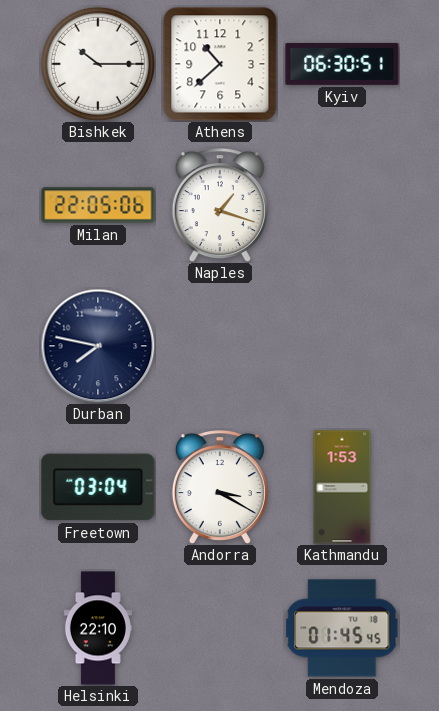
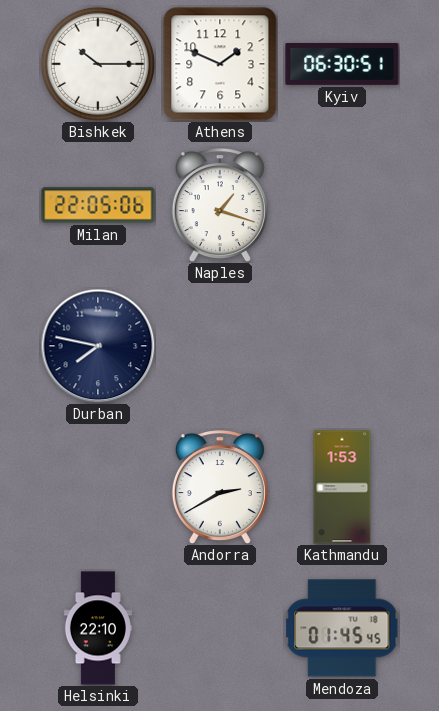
Athens: 10:38 -> 1:49 (220, 64)
Freetown: 03:04 -> none (98, 487)
Andorra: 3:20 -> 2:40 (220, 487)
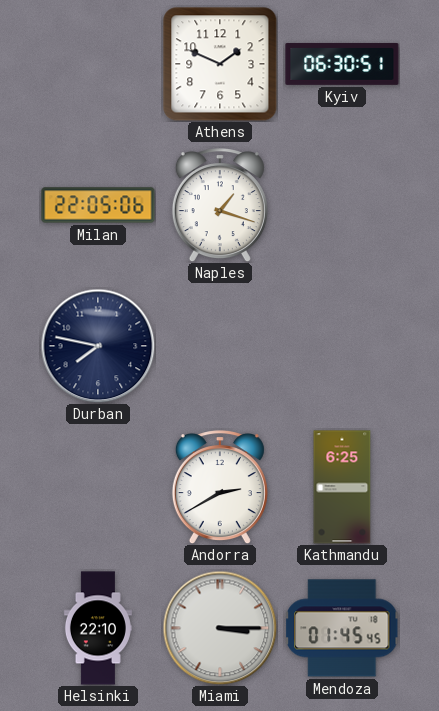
Bishkek: 10:15 -> none (98, 64)
Kathmandu: 1:53 -> 6:25 (342, 487)
Miami: none -> 3:15 (220, 628)
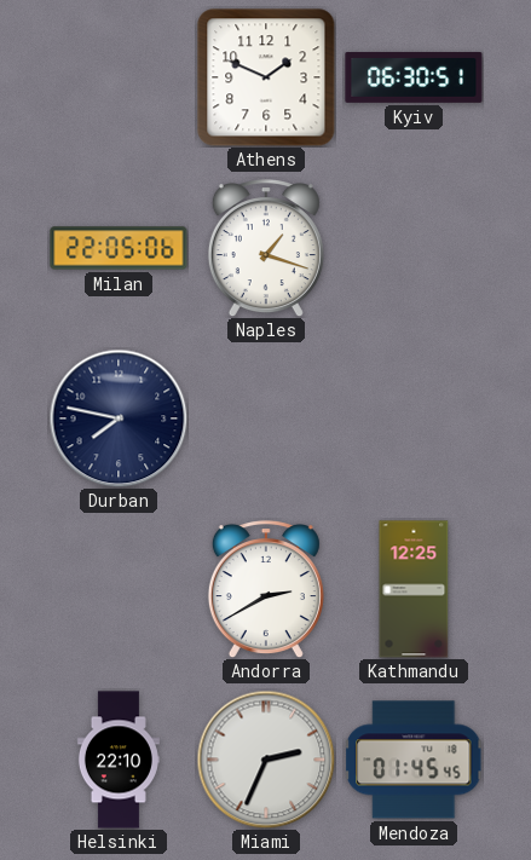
Kathmandu: 6:25 -> 12:25 (414, 589)
Miami: 3:15 -> 2:34 (266, 760)
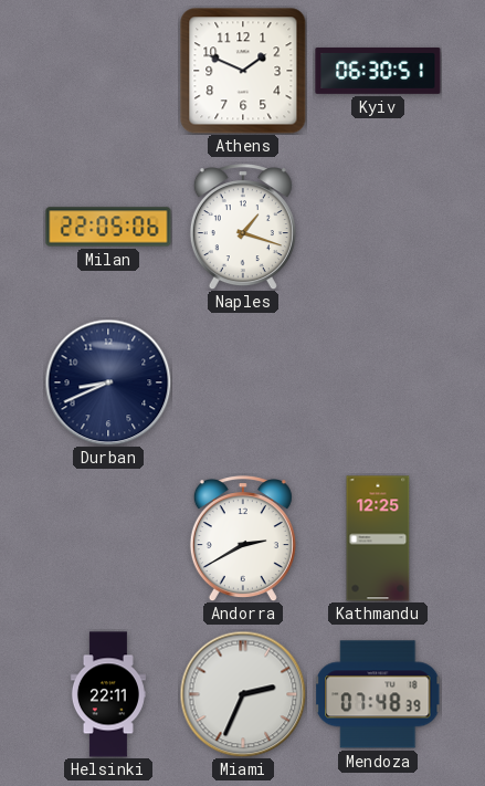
Durban: 7:47 -> 8:41 (108, 382)
Helsinki: 22:10 -> 22:11 (108, 694)
Mendoza: 01:45 -> 07:48 (378, 694)
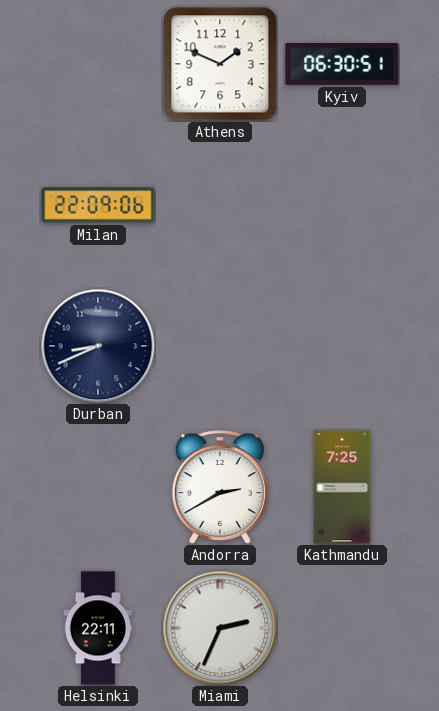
Milan: 22:05 -> 22:09 (98, 205)
Naples: 1:18 -> none (243, 227)
Kathmandu: 12:25 -> 7:25 (342, 487)
Mendoza: 07:48 -> none (378, 694)
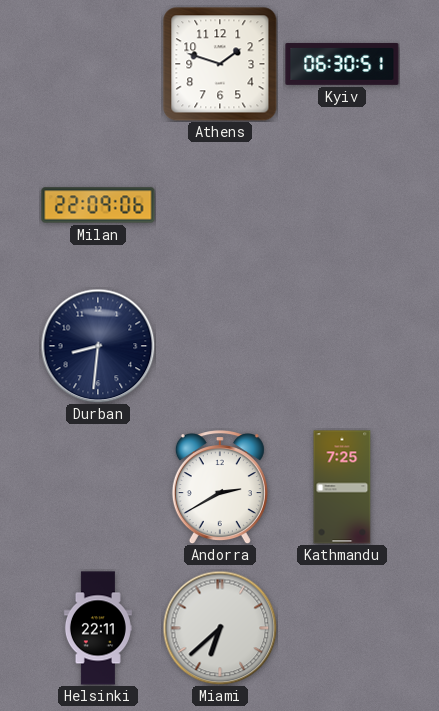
Athens: 1:49 -> 1:48 (220, 64)
Durban: 8:41 -> 8:31 (98, 346)
Miami: 2:34 -> 6:38 (220, 628)
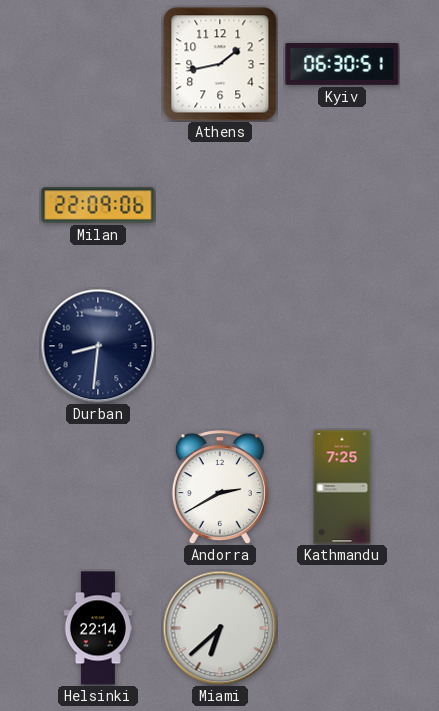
Athens: 1:48 -> 1:43 (220, 64)
Helsinki: 22:11 -> 22:14 (98, 628)
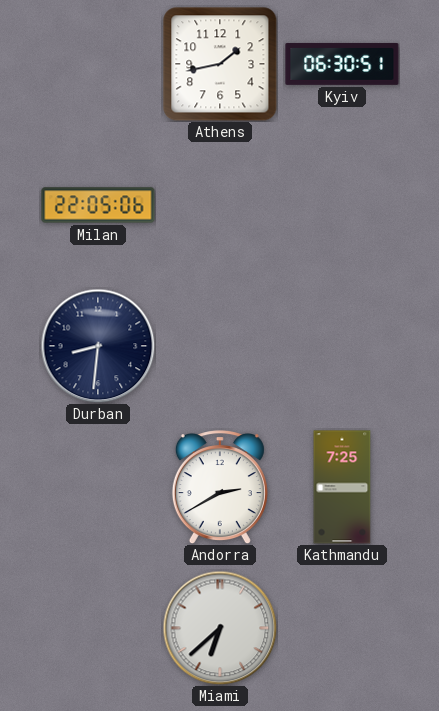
Milan: 22:09 -> 22:05 (98, 205)
Helsinki: 22:14 -> none (98, 628)
